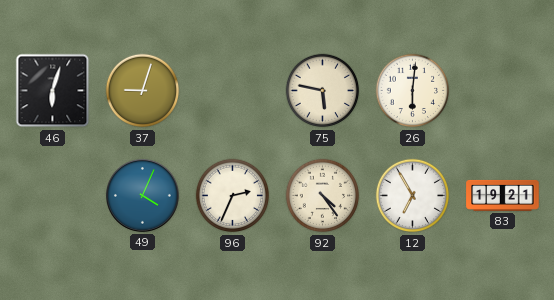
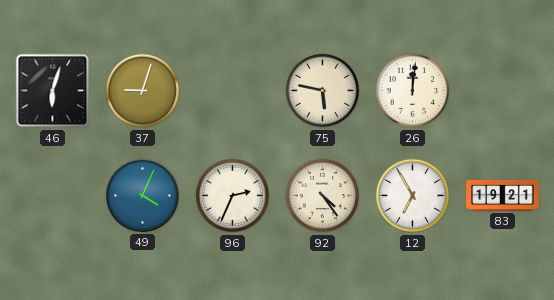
26: 6:01 -> 12:01 (413, 91)
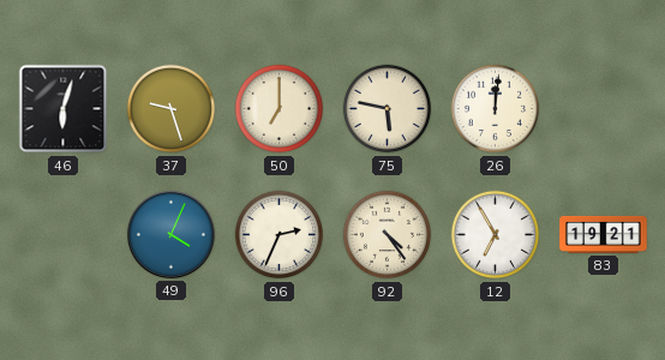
37: 9:03 -> 9:27 (172, 109)
50: none -> 7:00 (280, 109)
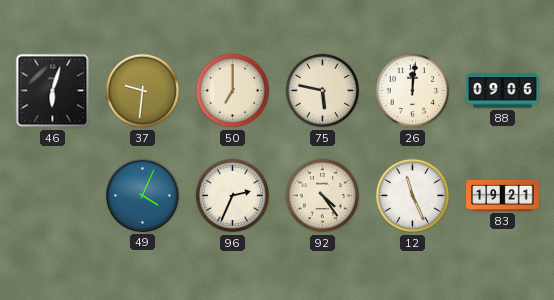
37: 9:27 -> 9:31 (143, 91)
88: none -> 09:06 (503, 91)
12: 6:55 -> 11:26 (413, 196)
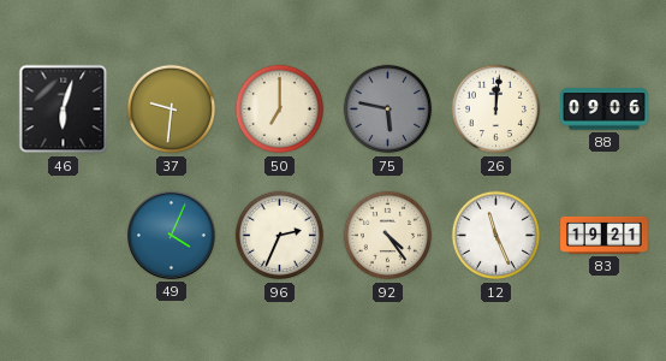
75 dial: cream -> grey (388, 110)
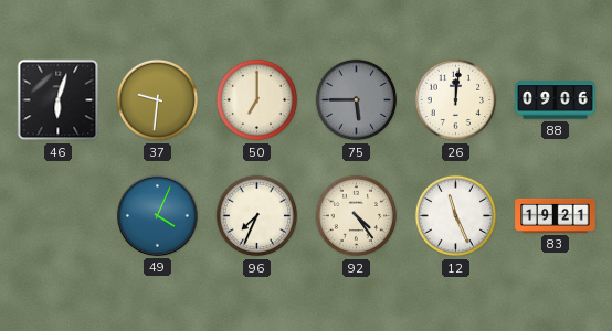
75: 5:47 -> 5:45 (357, 100)
96: 2:34 -> 7:34 (257, 216)
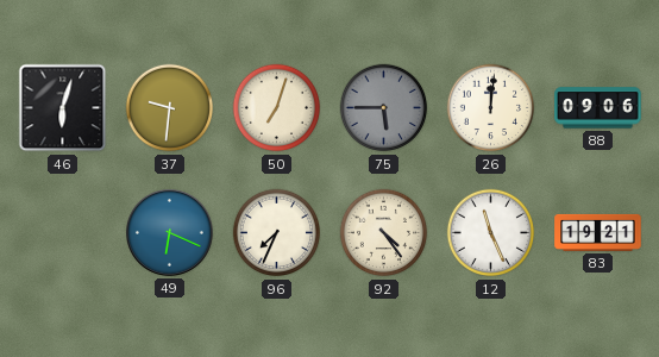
50: 7:00 -> 7:03 (277, 108)
49: 4:04 -> 6:19 (170, 233)
